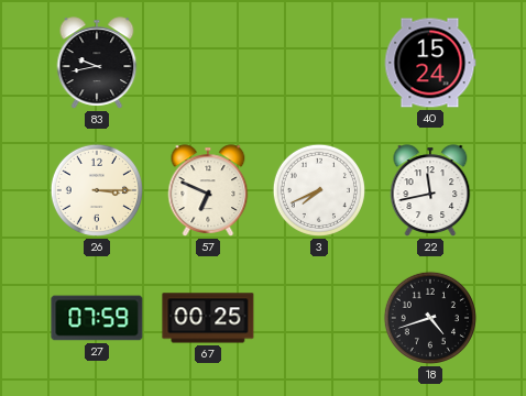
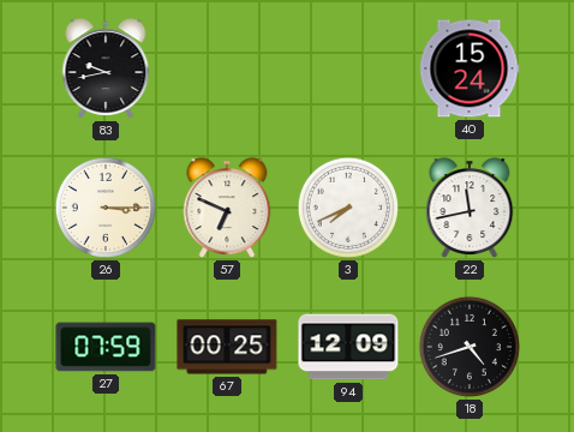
94: none -> 12:09 (348, 347)
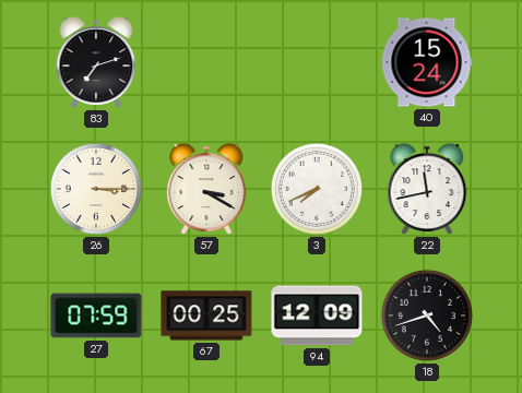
83: 9:43 -> 7:12 (96, 62)
57: 6:49 -> 3:20 (206, 189)
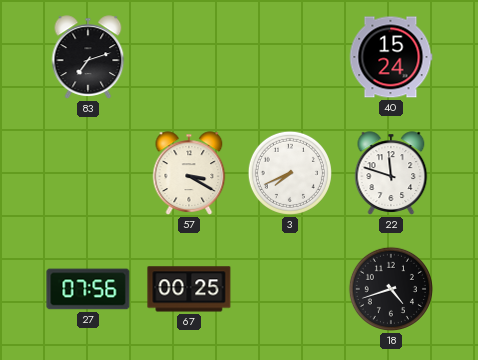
26: 3:15 -> none (96, 189)
22: 11:43 -> 11:48 (391, 173)
27: 07:59 -> 07:56 (88, 289)
94: 12:09 -> none (317, 315)
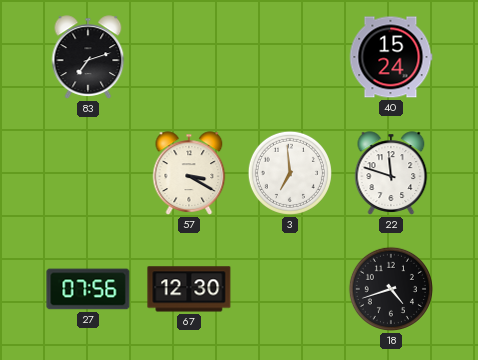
3: 7:41 -> 6:59 (290, 173)
67: 00:25 -> 12:30 (189, 289)
